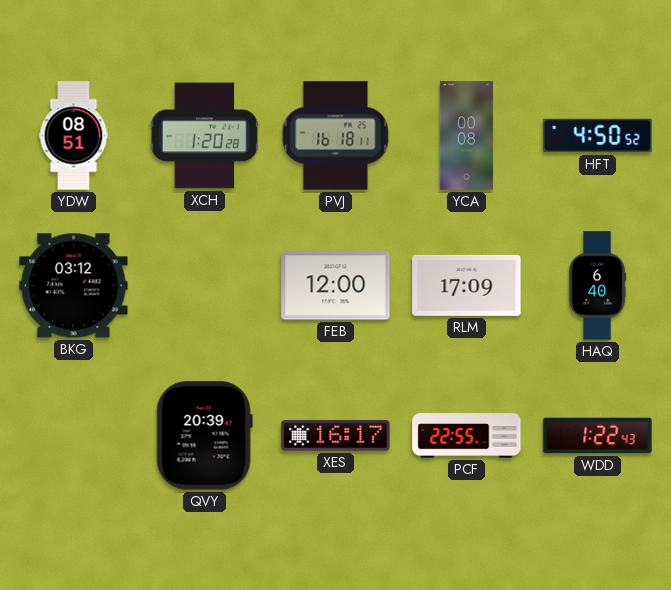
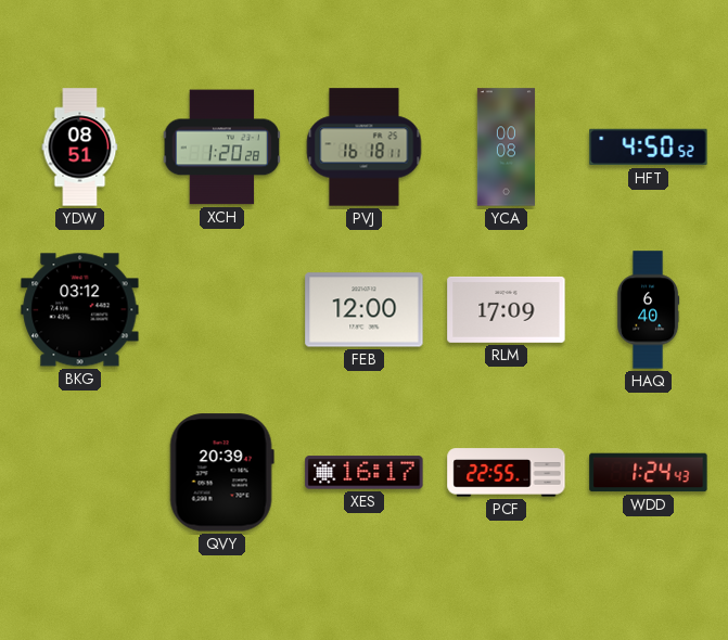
WDD: 1:22 -> 1:24 (649, 473)
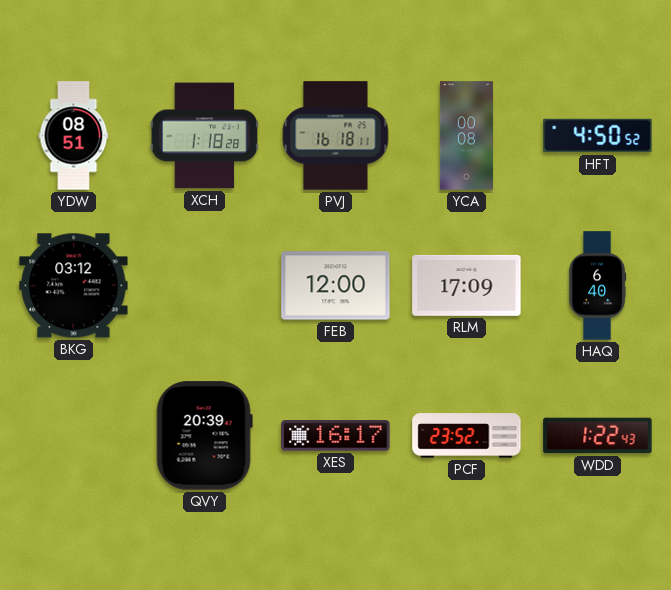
XCH: 1:20 -> 1:18 (205, 136)
PCF: 22:55 -> 23:52 (467, 436)
WDD: 1:24 -> 1:22 (598, 436)
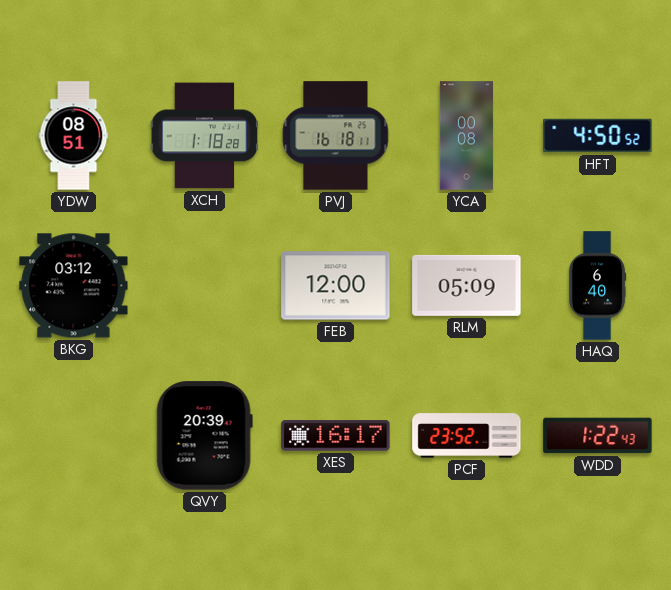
RLM: 17:09 -> 05:09 (467, 285)
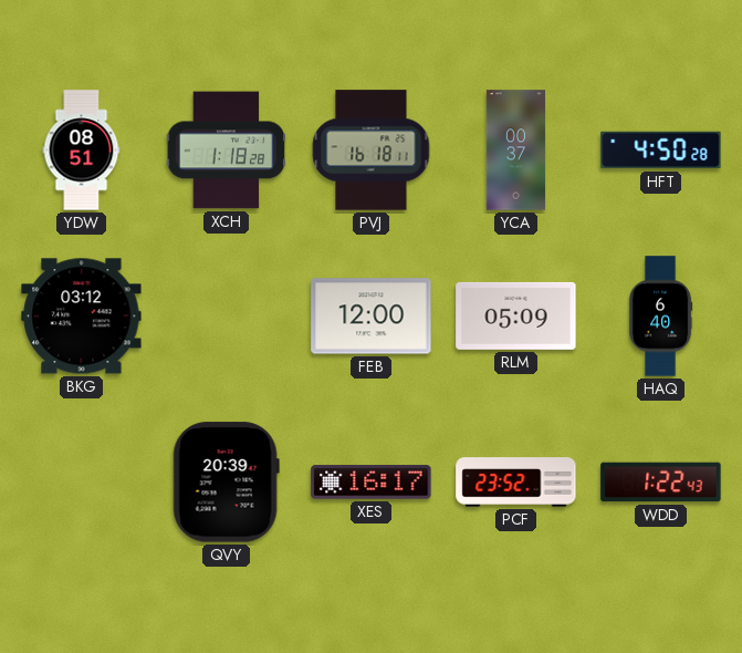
YCA: 00:08 -> 00:37 (515, 151)
HFT: 4:50:52 -> 4:50:28 (661, 151)
